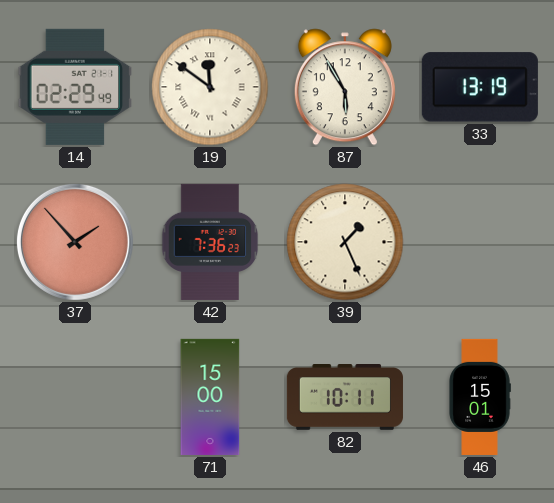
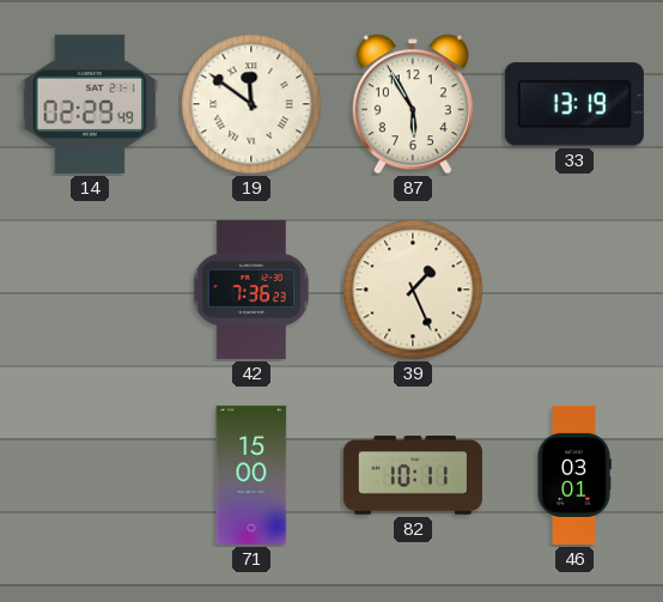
37: 1:53 -> none (75, 242)
46: 15:01 -> 03:01 (574, 475)
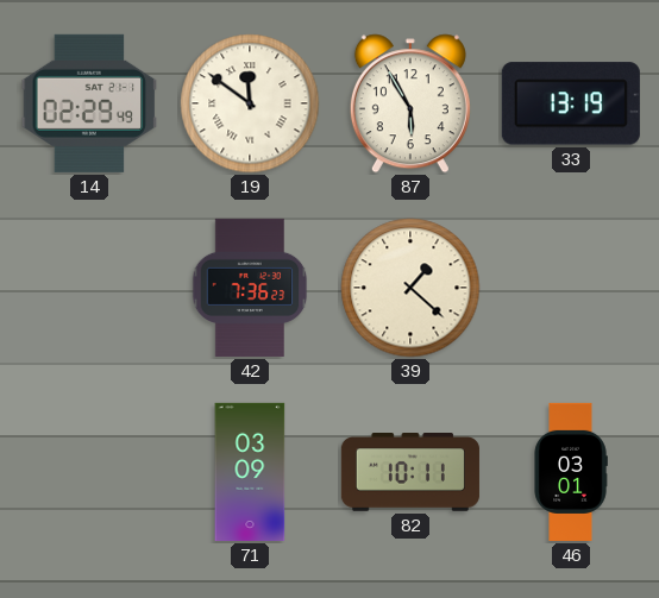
39: 1:26 -> 1:22 (410, 288)
71: 15:00 -> 03:09 (250, 472)
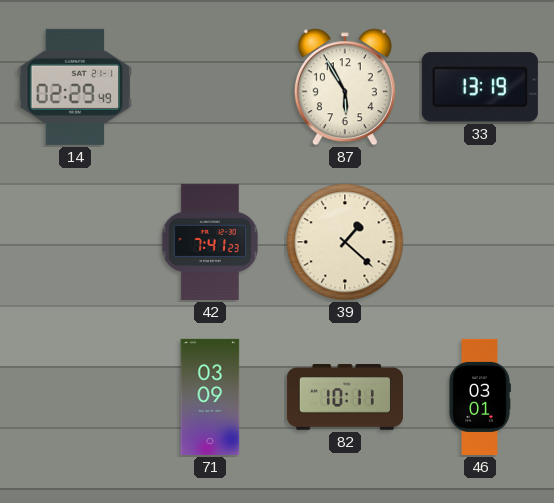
19: 11:51 -> none (250, 103)
42: 7:36 -> 7:41 (210, 242)
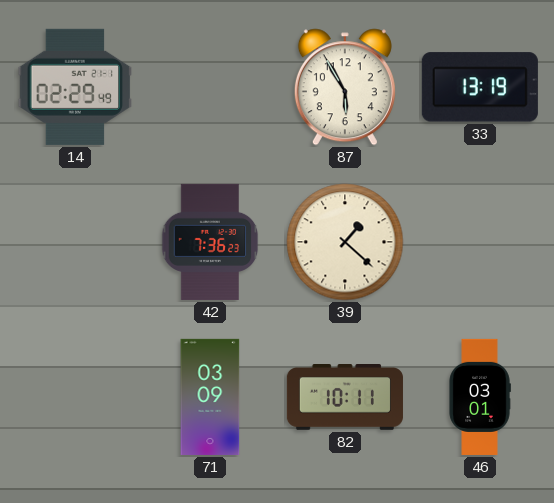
42: 7:41 -> 7:36 (210, 242)
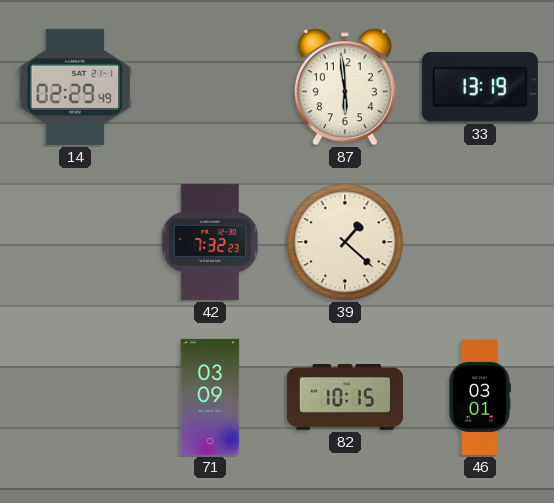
87: 5:55 -> 5:59 (345, 87)
42: 7:36 -> 7:32 (210, 242)
82: 10:11 -> 10:15 (345, 398)
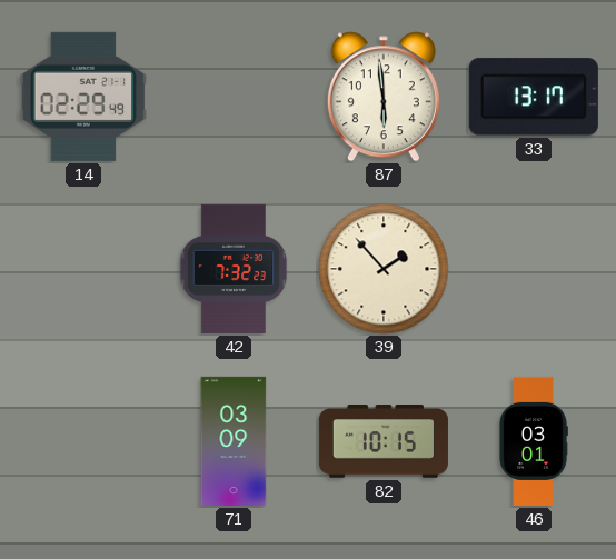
33: 13:19 -> 13:17 (534, 97)
39: 1:22 -> 1:53 (384, 269)
